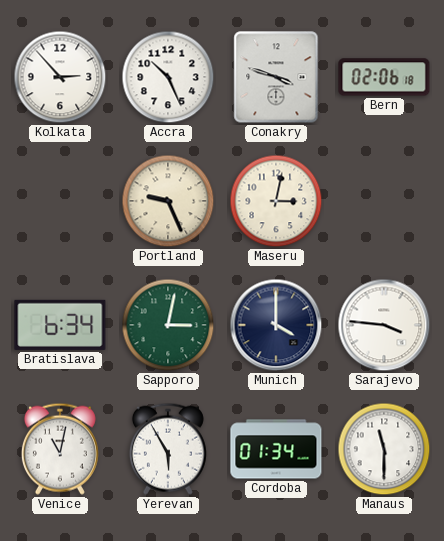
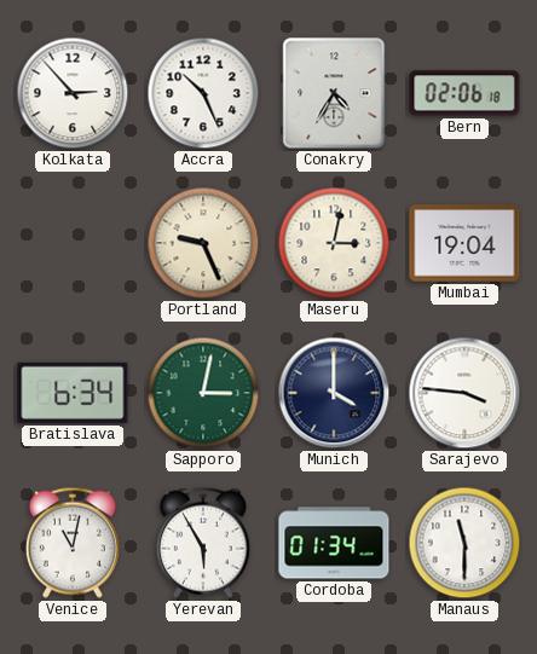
Conakry: 3:48 -> 4:35 (334, 93)
Mumbai: none -> 19:04 (464, 243)
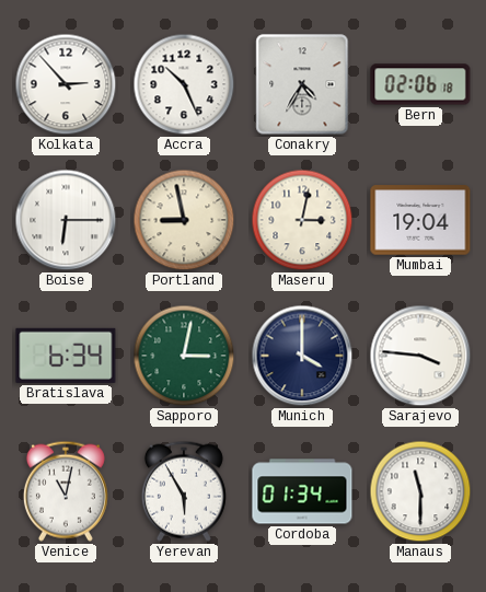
Boise: none -> 6:15 (66, 220)
Portland: 9:26 -> 8:58 (184, 220)
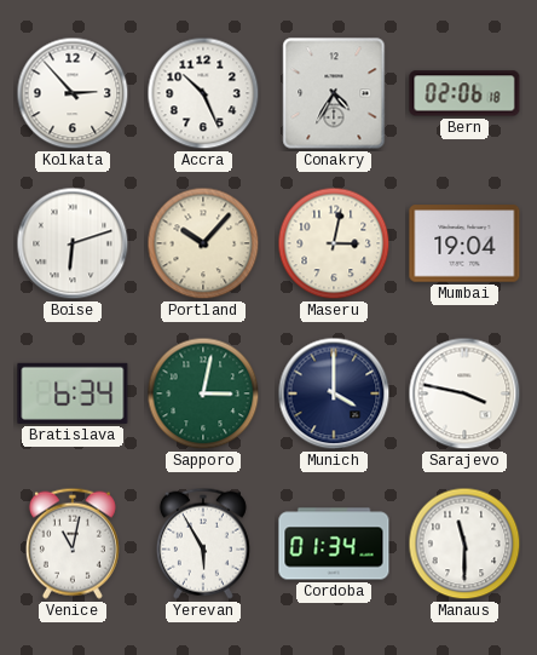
Boise: 6:15 -> 6:12 (73, 243)
Portland: 8:58 -> 10:07 (203, 243)
Sarajevo: 3:46 -> 3:47 (464, 393)
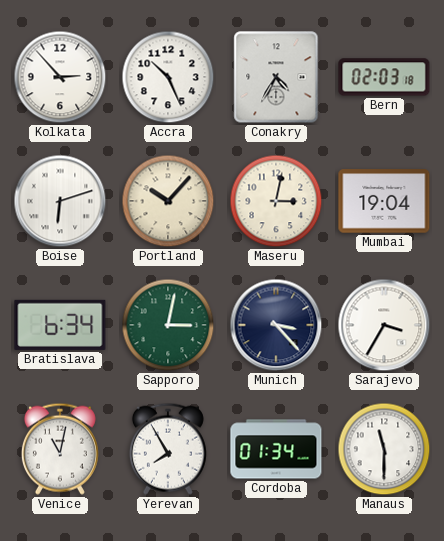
Bern: 02:06 -> 02:03 (384, 77)
Munich: 4:00 -> 3:23 (276, 325)
Sarajevo: 3:47 -> 3:35 (384, 325)
Yerevan: 5:55 -> 7:55 (168, 449)
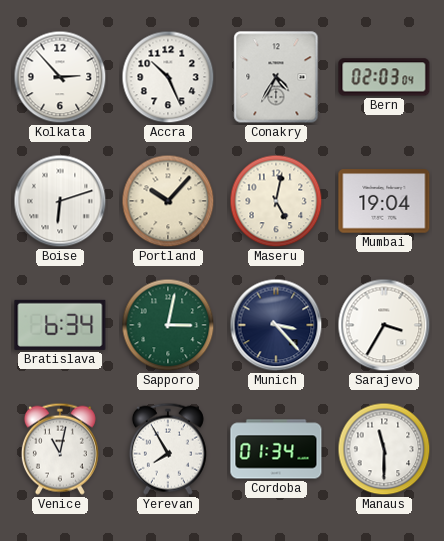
Bern: 02:03:18 -> 02:03:04 (384, 77)
Maseru: 3:02 -> 5:02 (276, 201)
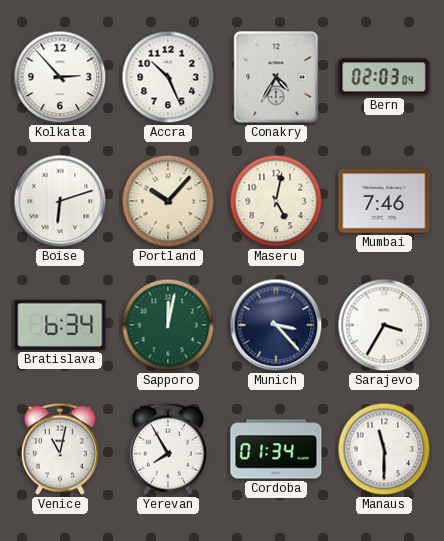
Mumbai: 19:04 -> 7:46 (384, 201)
Sapporo: 3:02 -> 12:02 (168, 325)
